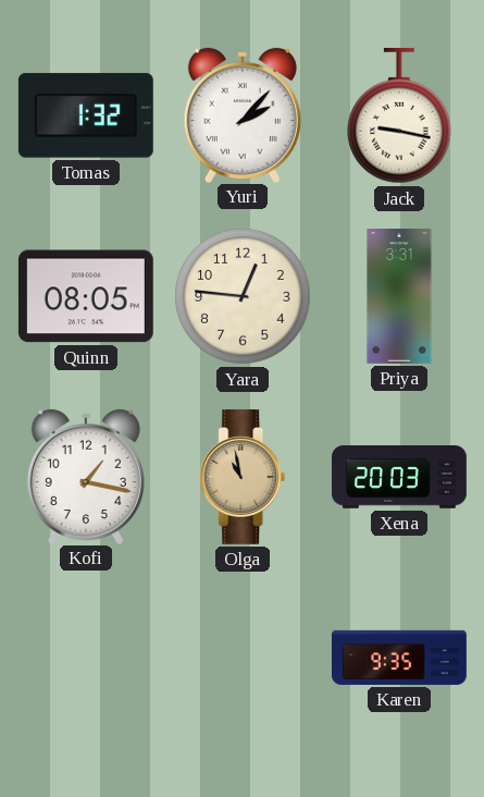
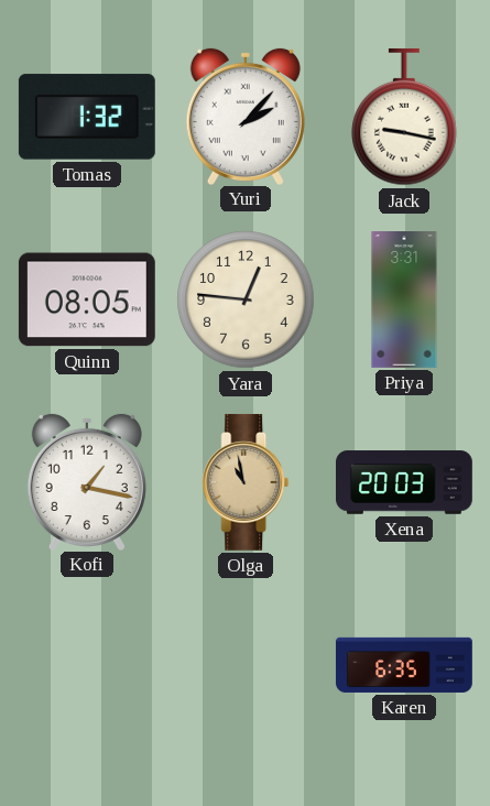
Karen: 9:35 -> 6:35 (404, 665)
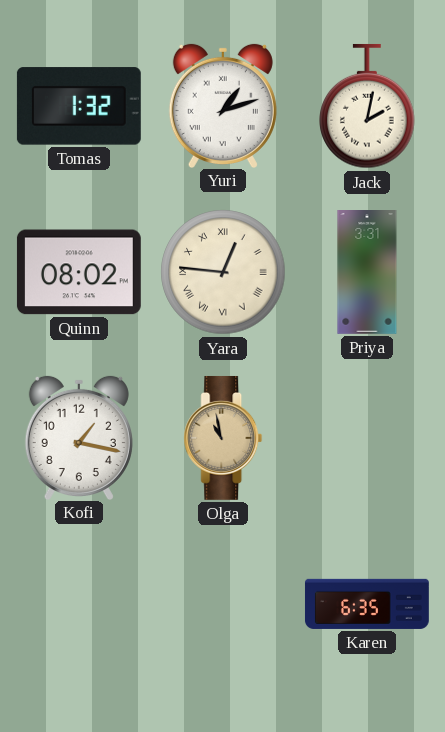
Yuri: 2:07 -> 1:12 (223, 105)
Jack: 9:17 -> 2:02 (367, 106)
Quinn: 08:05 -> 08:02 (79, 272)
Yara numerals: Arabic -> Roman (223, 272)
Xena: 20:03 -> none (405, 482)
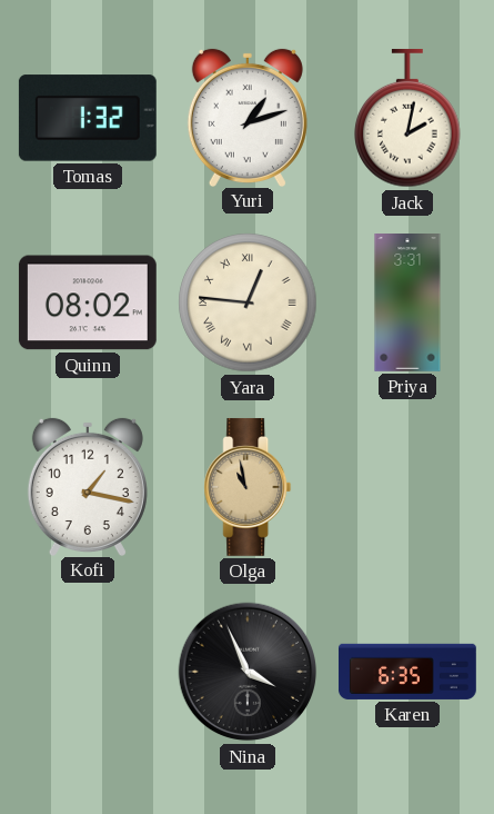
Nina: none -> 3:56 (248, 672)
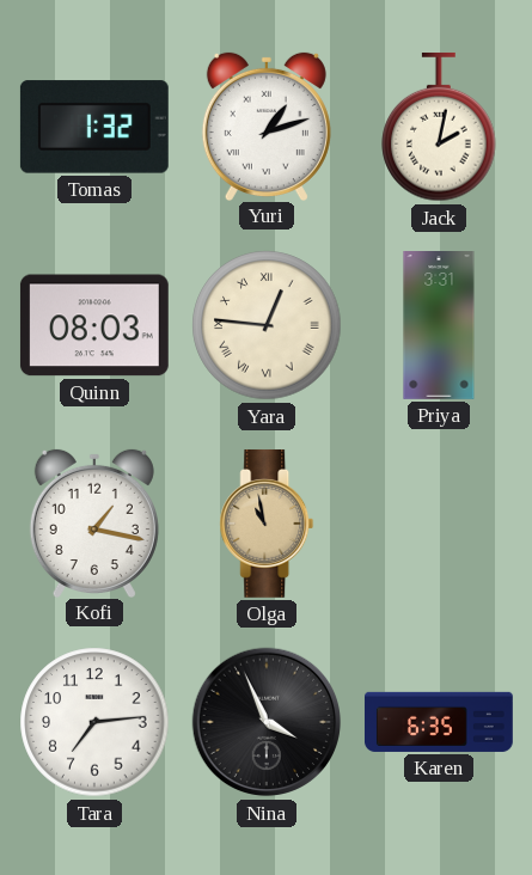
Quinn: 08:02 -> 08:03 (94, 325)
Tara: none -> 7:14 (94, 722)
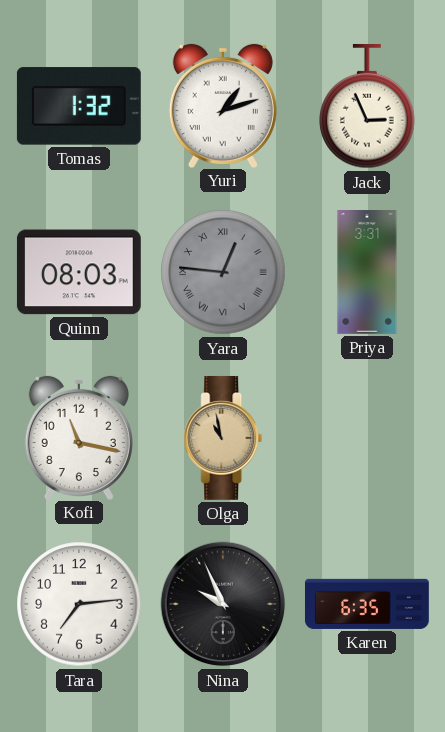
Jack: 2:02 -> 2:56 (367, 106)
Yara dial: cream -> grey (223, 272)
Kofi: 1:17 -> 11:17 (79, 437)
Nina: 3:56 -> 9:56 (223, 604)
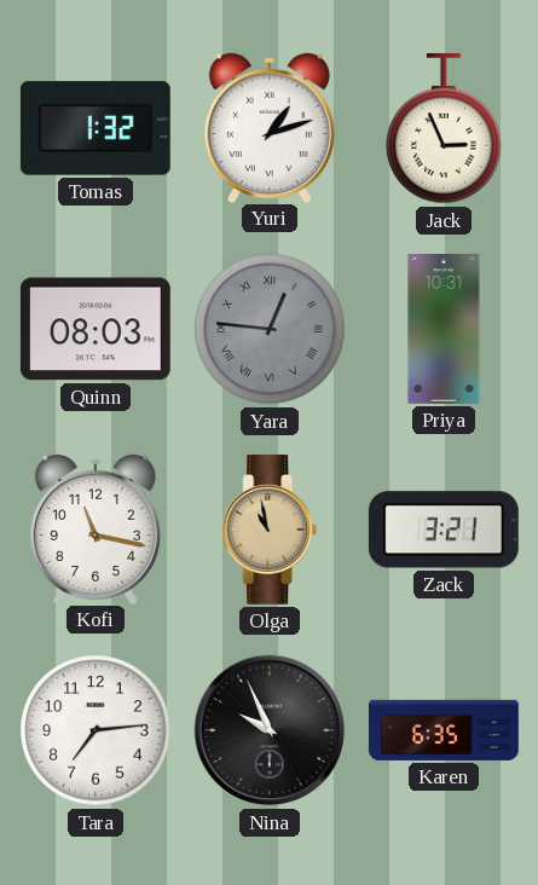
Priya: 3:31 -> 10:31 (444, 330)
Zack: none -> 3:21 (444, 530)
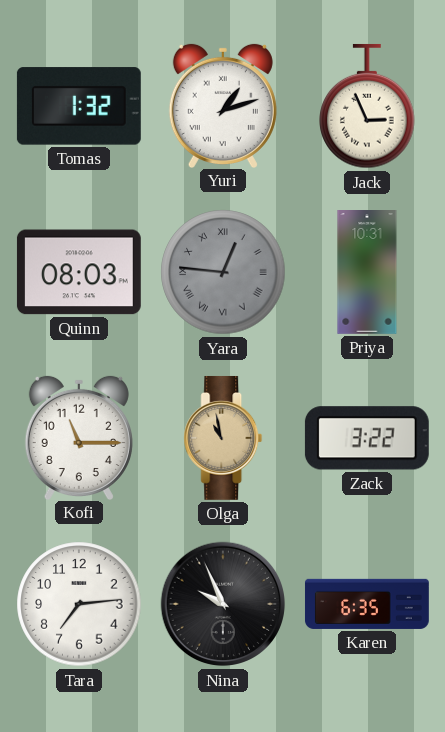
Kofi: 11:17 -> 11:15 (79, 437)
Zack: 3:21 -> 3:22 (367, 438)
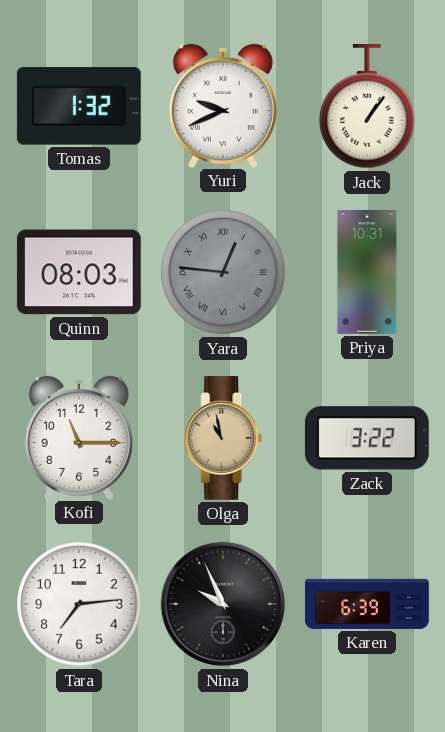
Yuri: 1:12 -> 9:41 (223, 105)
Jack: 2:56 -> 1:06 (367, 106)
Karen: 6:35 -> 6:39 (367, 604)
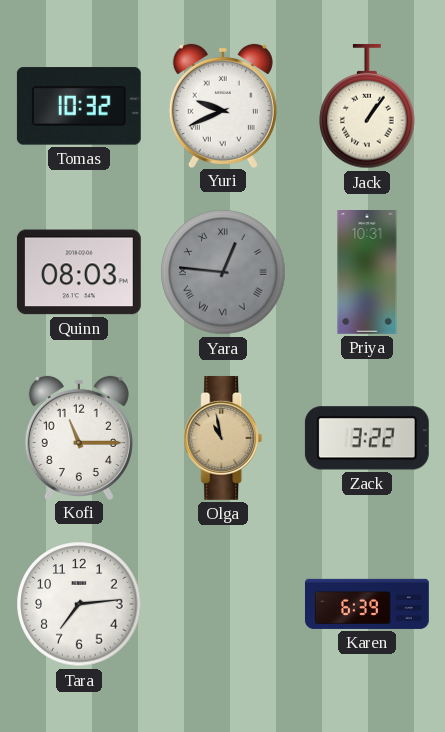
Tomas: 1:32 -> 10:32 (79, 106)
Nina: 9:56 -> none (223, 604)
